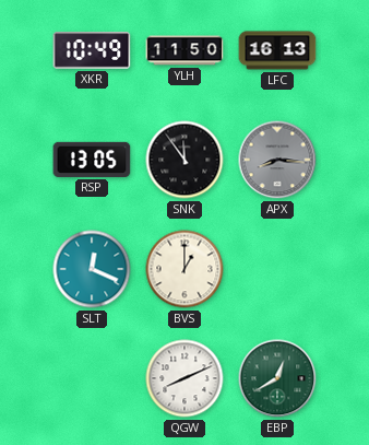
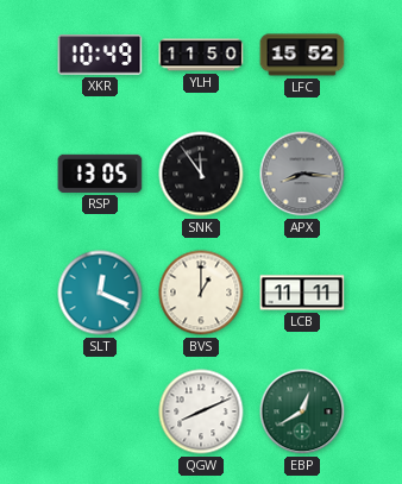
LFC: 16:13 -> 15:52 (302, 55)
LCB: none -> 11:11 (302, 293)
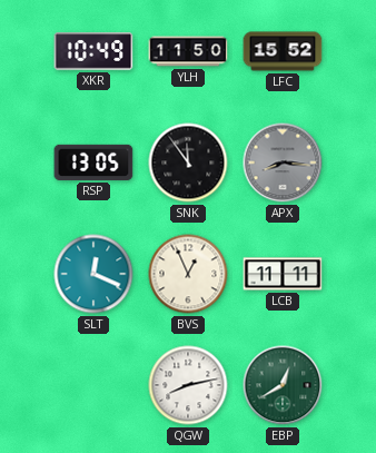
BVS: 1:00 -> 12:56 (188, 274)
QGW: 8:11 -> 8:13 (188, 385)
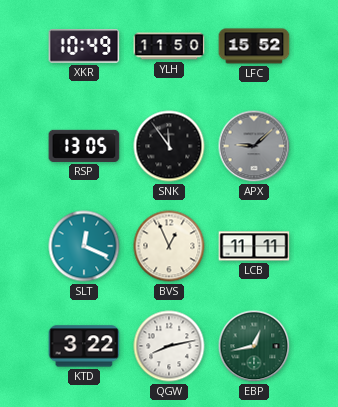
APX: 8:16 -> 9:08 (254, 146)
KTD: none -> 3:22 (84, 346)
EBP: 12:40 -> 12:43 (254, 346)
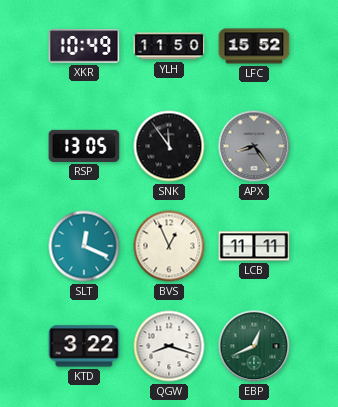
APX: 9:08 -> 8:24 (254, 146)
QGW: 8:13 -> 8:18 (169, 346)
EBP: 12:43 -> 12:41 (254, 346)
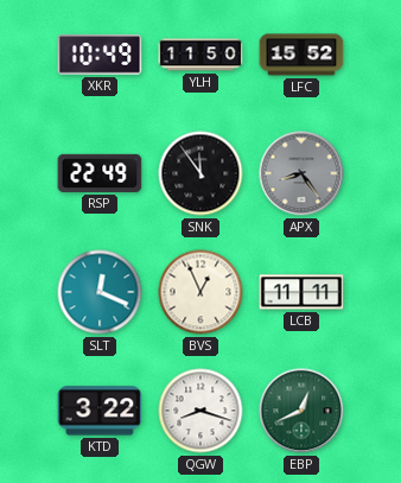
RSP: 13:05 -> 22:49 (100, 173)
